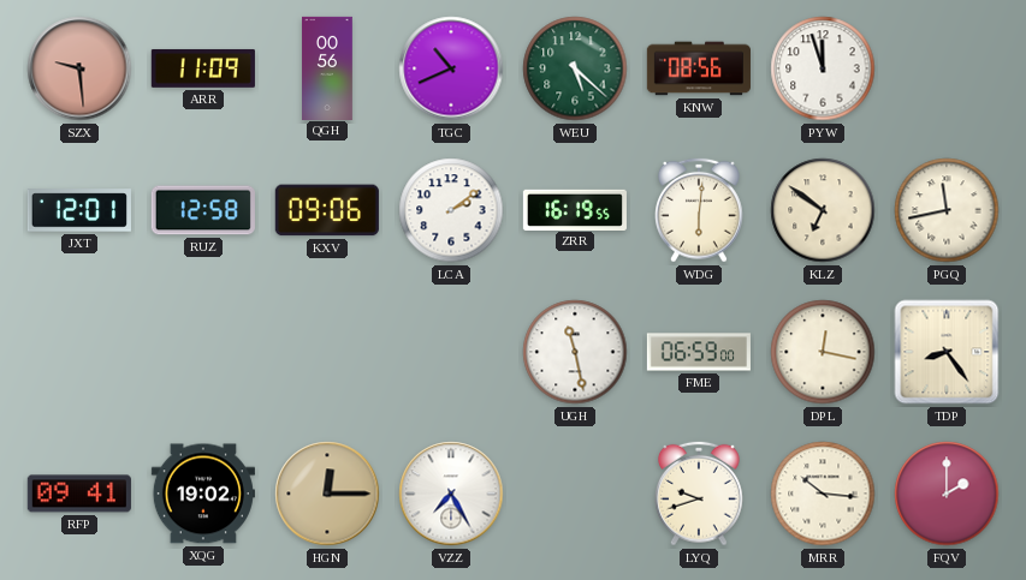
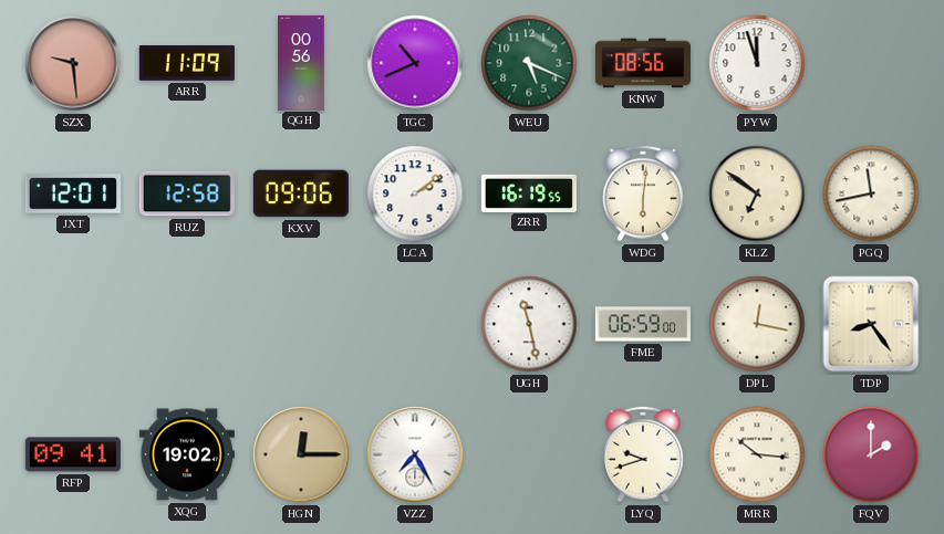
WEU: 5:22 -> 5:19 (529, 63)
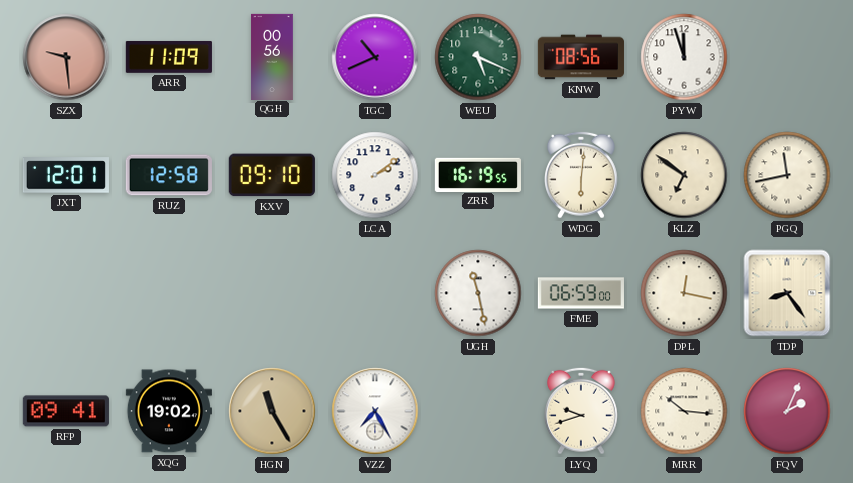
KXV: 09:06 -> 09:10 (272, 175)
HGN: 12:15 -> 11:25 (272, 411)
FQV: 2:00 -> 2:04 (787, 411)
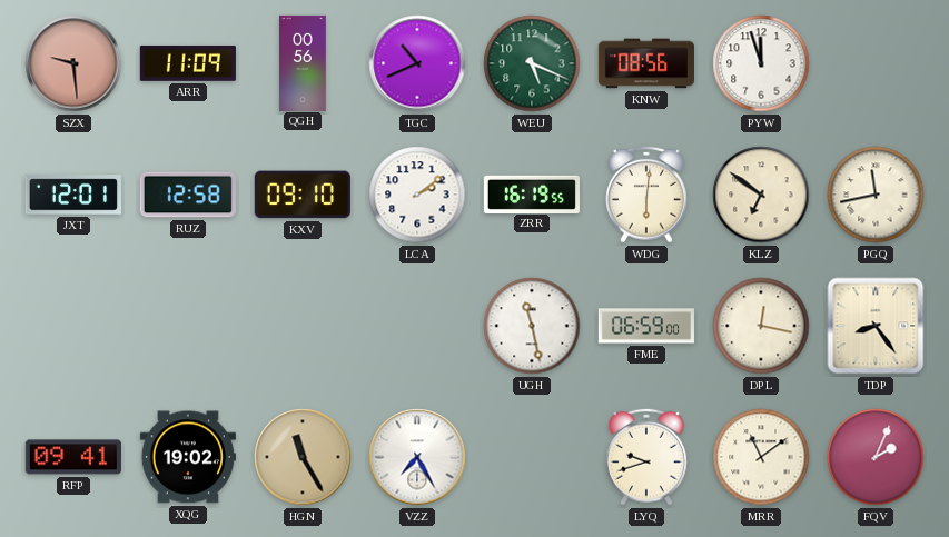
MRR: 10:16 -> 11:09 (761, 457)
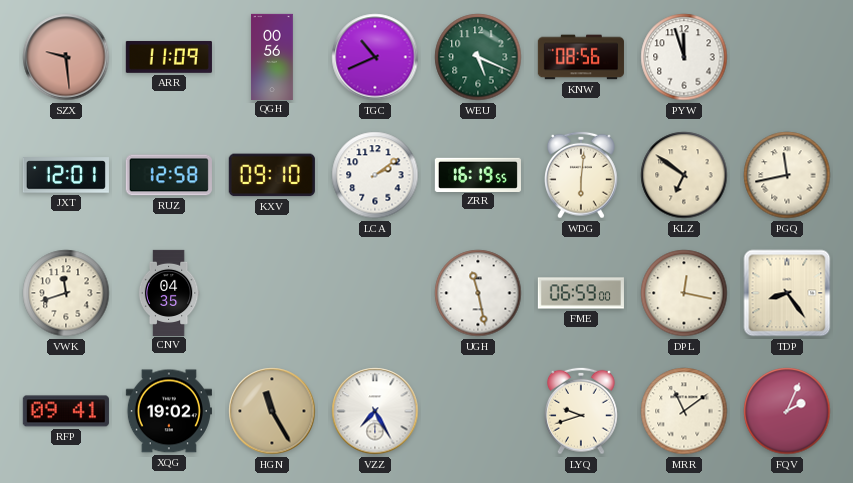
VWK: none -> 11:42 (66, 293)
CNV: none -> 04:35 (169, 292)
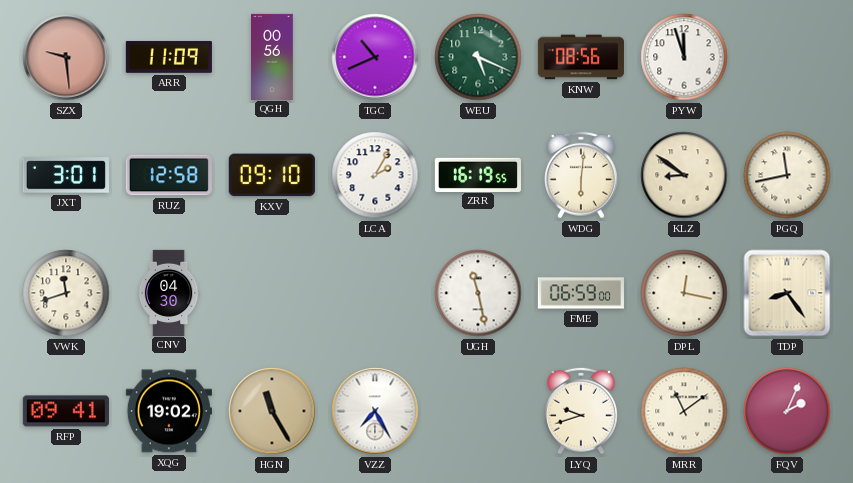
JXT: 12:01 -> 3:01 (66, 175)
LCA: 2:09 -> 2:05 (375, 175)
KLZ: 6:51 -> 8:51 (684, 175)
CNV: 04:35 -> 04:30 (169, 292)
